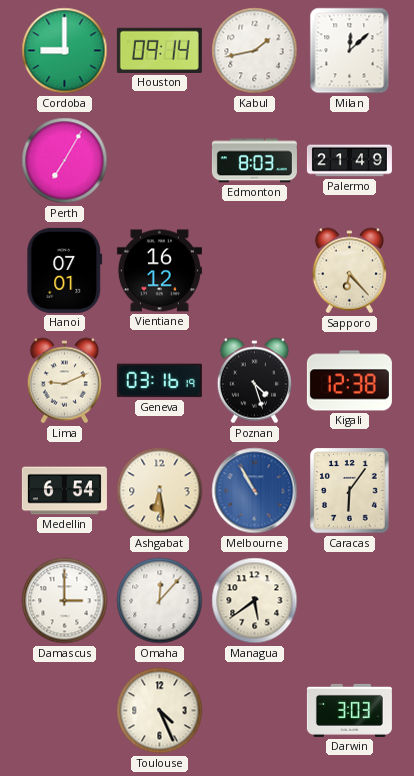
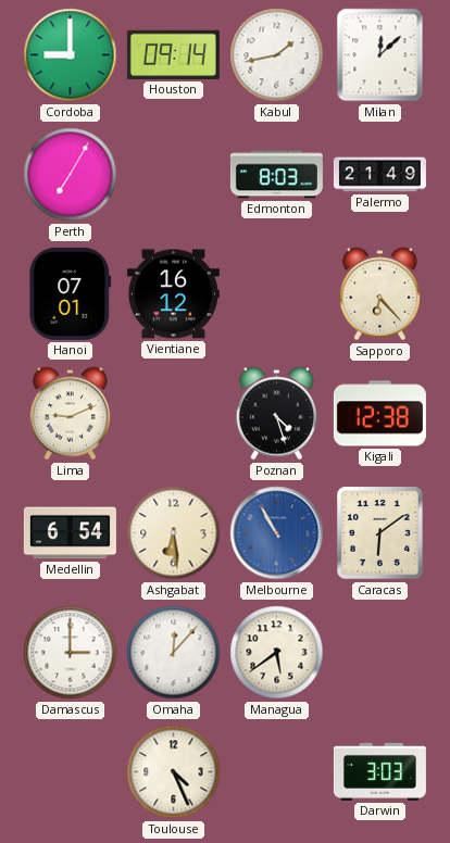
Geneva: 03:16 -> none (159, 381)
Caracas: 6:06 -> 6:09 (380, 533)
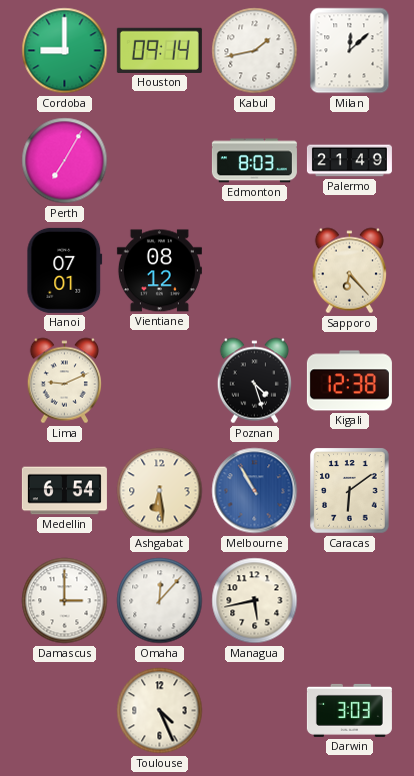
Vientiane: 16:12 -> 08:12 (159, 271)
Managua: 5:39 -> 5:43 (255, 601)
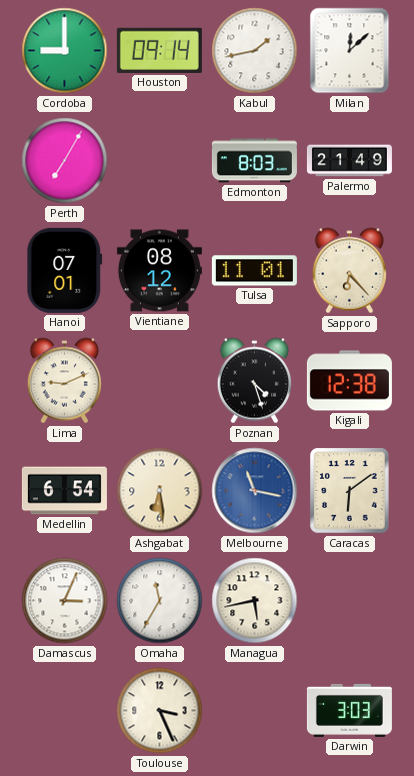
Tulsa: none -> 11:01 (254, 271)
Melbourne: 10:55 -> 11:17 (255, 491)
Damascus: 3:00 -> 3:04 (65, 601)
Omaha: 12:07 -> 11:35 (160, 601)
Toulouse: 4:26 -> 3:26 (160, 711)
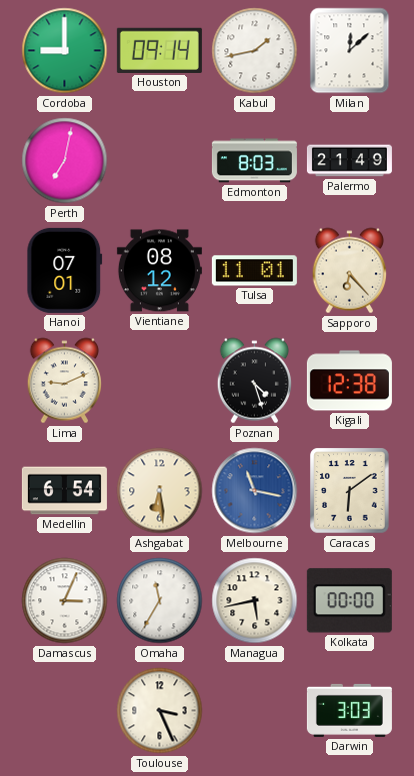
Perth: 7:05 -> 7:02 (65, 161)
Kolkata: none -> 00:00 (349, 601)
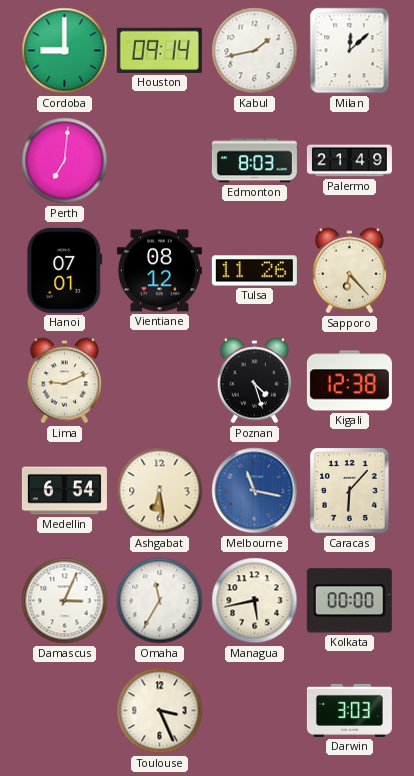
Perth: 7:02 -> 7:01 (65, 161)
Tulsa: 11:01 -> 11:26 (254, 271)
Caracas: 6:09 -> 6:07 (350, 491)
